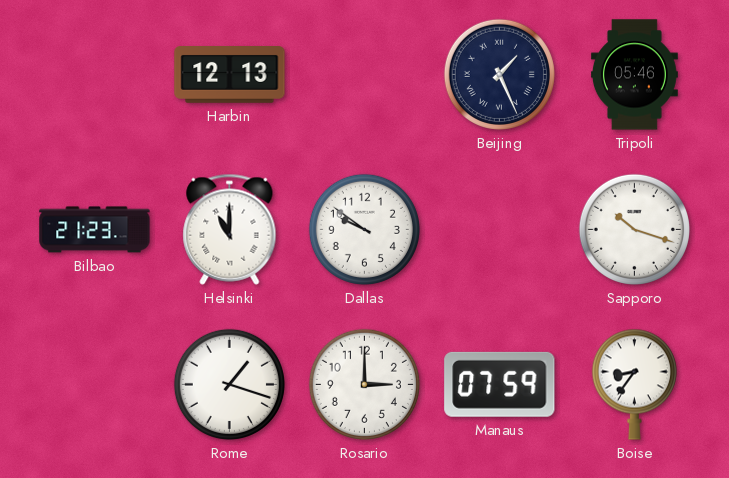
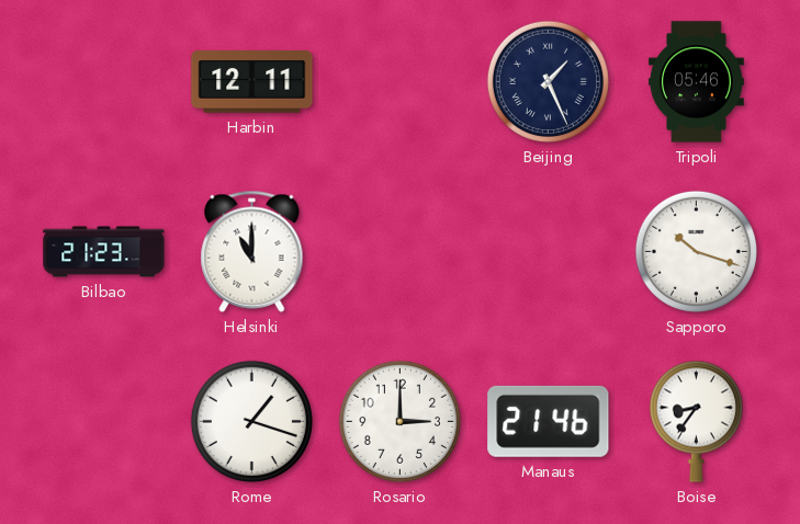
Harbin: 12:13 -> 12:11 (252, 82)
Dallas: 9:51 -> none (364, 229)
Manaus: 07:59 -> 21:46 (549, 421)
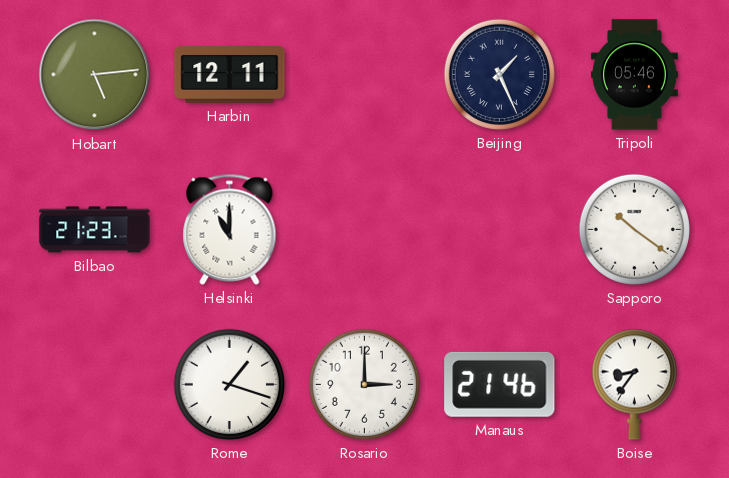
Hobart: none -> 5:14 (95, 75)
Sapporo: 10:18 -> 10:21 (634, 229)
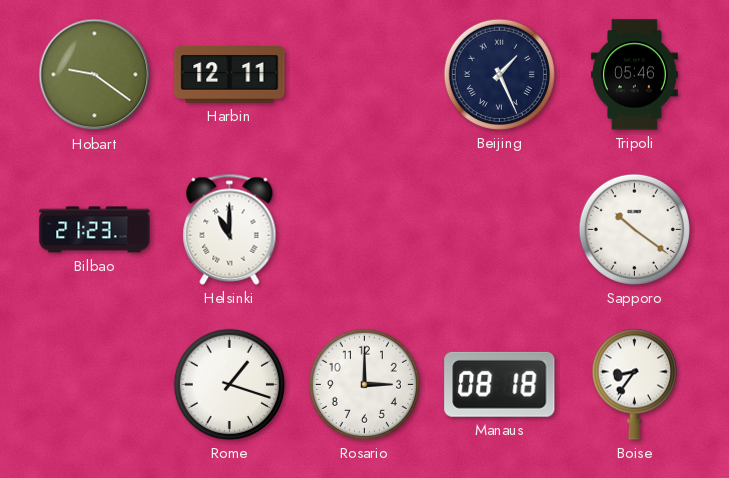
Hobart: 5:14 -> 9:21 (95, 75)
Manaus: 21:46 -> 08:18 (500, 384)
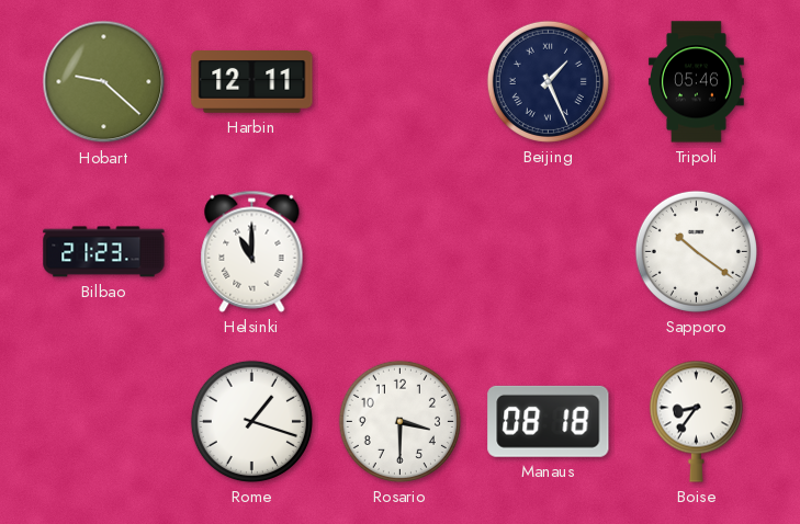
Hobart: 9:21 -> 9:22 (104, 82)
Rosario: 3:00 -> 3:30 (399, 421)
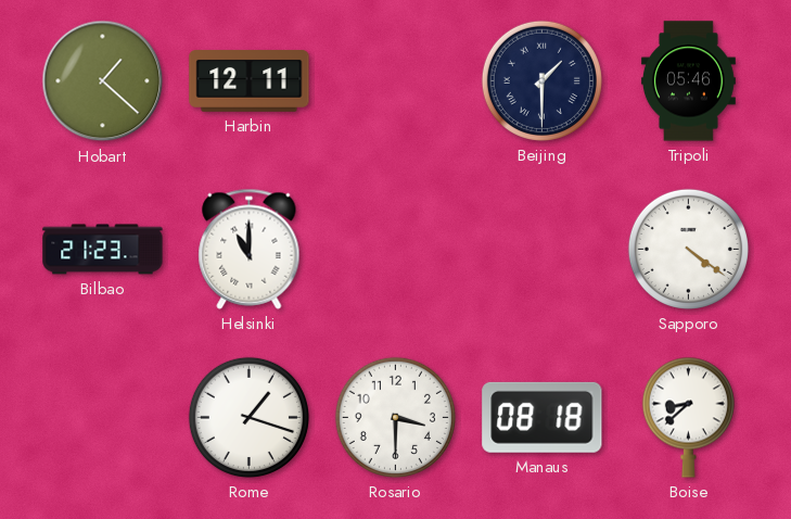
Hobart: 9:22 -> 1:22 (103, 81)
Beijing: 1:26 -> 1:30 (541, 80)
Sapporo: 10:21 -> 4:21 (688, 249)
Boise: 8:36 -> 8:38 (688, 417)
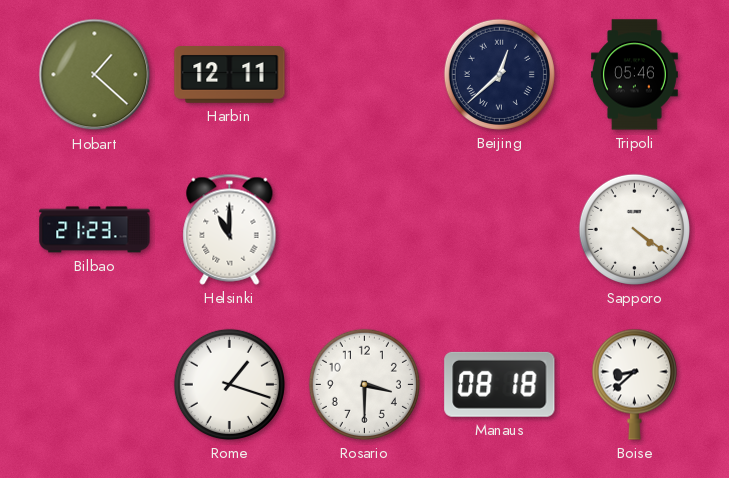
Beijing: 1:30 -> 12:38 (499, 74)
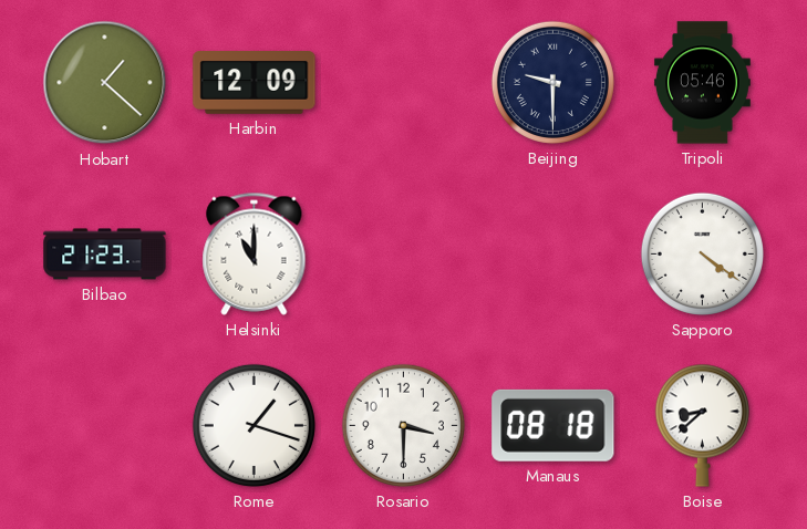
Harbin: 12:11 -> 12:09 (255, 83)
Beijing: 12:38 -> 9:30 (552, 82)
